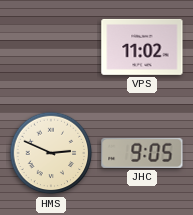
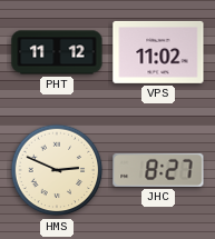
PHT: none -> 11:12 (57, 52)
JHC: 9:05 -> 8:27 (158, 170)
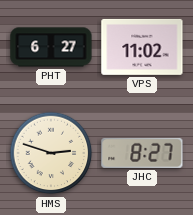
PHT: 11:12 -> 6:27 (51, 47)
HMS: 2:49 -> 2:48 (51, 153)
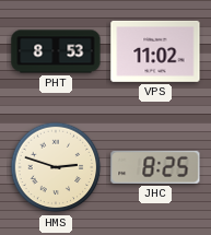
PHT: 6:27 -> 8:53 (56, 51)
JHC: 8:27 -> 8:25 (155, 167)
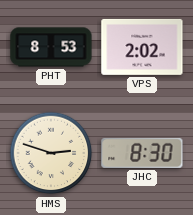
VPS: 11:02 -> 2:02 (142, 47)
JHC: 8:25 -> 8:30 (142, 153)
